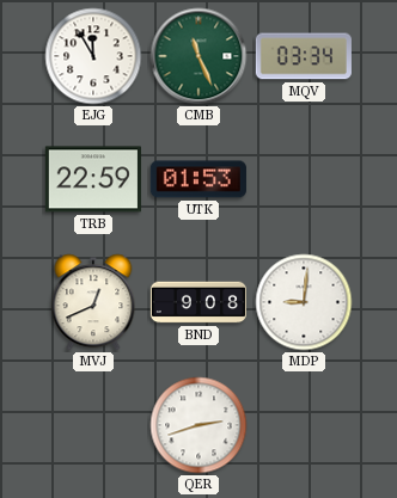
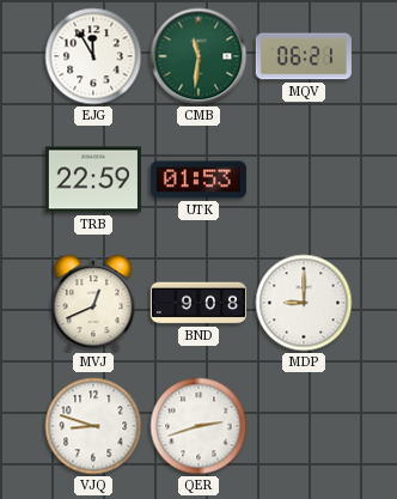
CMB: 11:26 -> 11:31 (198, 56)
MQV: 03:34 -> 06:21 (304, 56)
MDP: 9:01 -> 9:00 (304, 303)
VJQ: none -> 8:48 (93, 426)
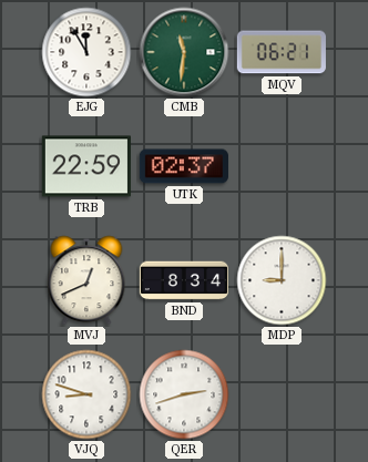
UTK: 01:53 -> 02:37 (184, 166)
BND: 9:08 -> 8:34 (183, 280)
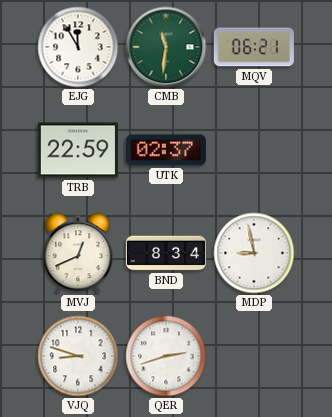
MDP: 9:00 -> 8:58 (254, 253)
